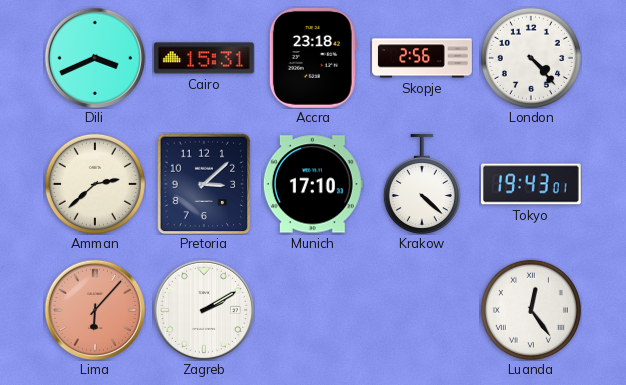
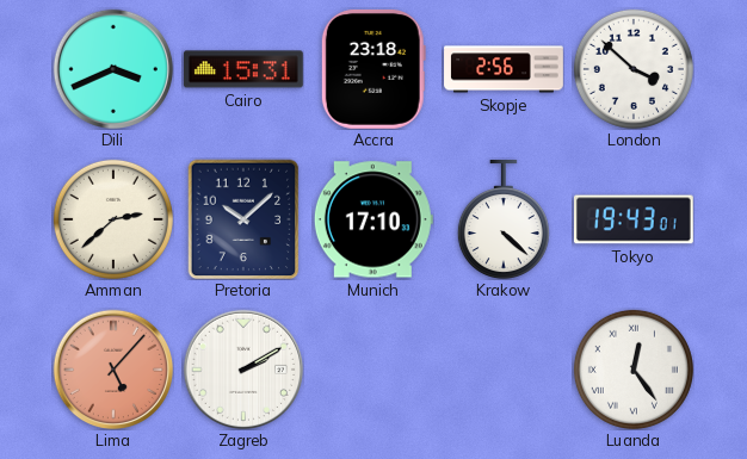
London: 4:23 -> 3:52 (634, 69)
Pretoria: 3:08 -> 10:08 (243, 219)
Lima: 6:07 -> 5:07 (113, 370)
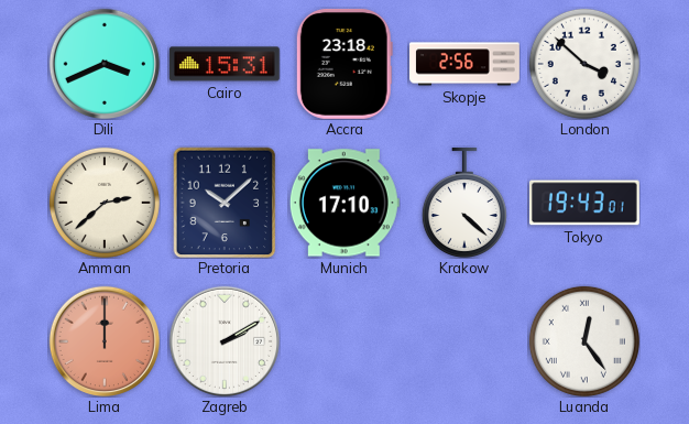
Lima: 5:07 -> 12:00 (105, 341)
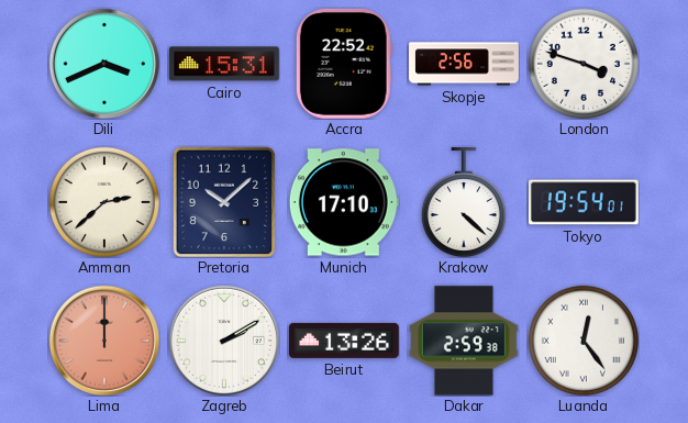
Accra: 23:18 -> 22:52 (344, 64)
London: 3:52 -> 3:48 (584, 64)
Tokyo: 19:43 -> 19:54 (584, 202)
Beirut: none -> 13:26 (344, 341)
Dakar: none -> 2:59 (464, 341)
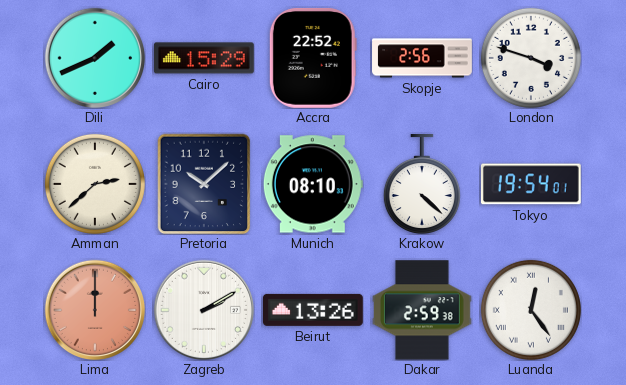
Dili: 3:41 -> 1:41 (95, 58)
Cairo: 15:31 -> 15:29 (204, 58)
Munich: 17:10 -> 08:10 (313, 184)
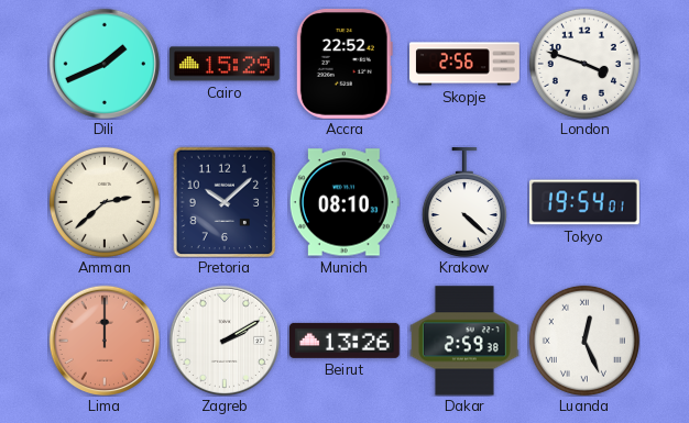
Luanda: 12:24 -> 12:26 (584, 341)
